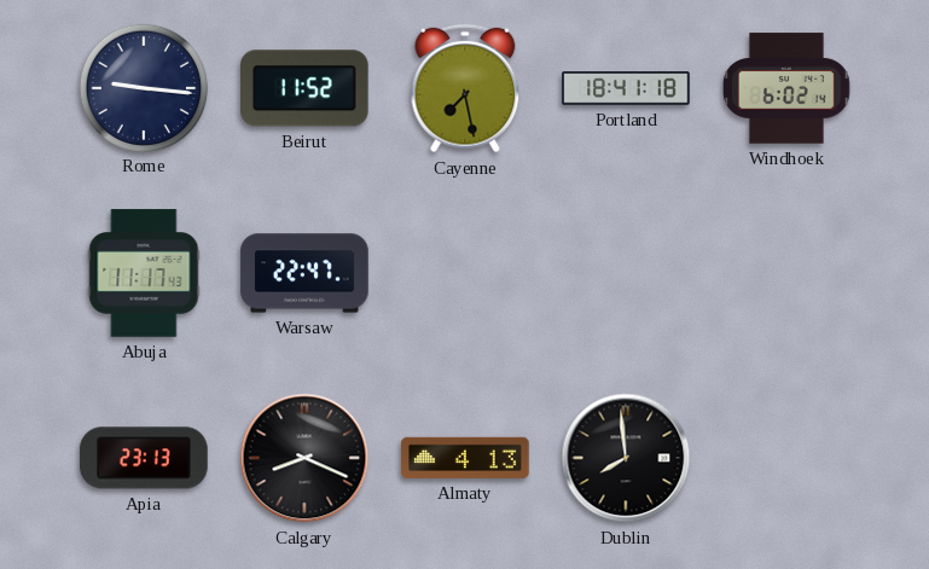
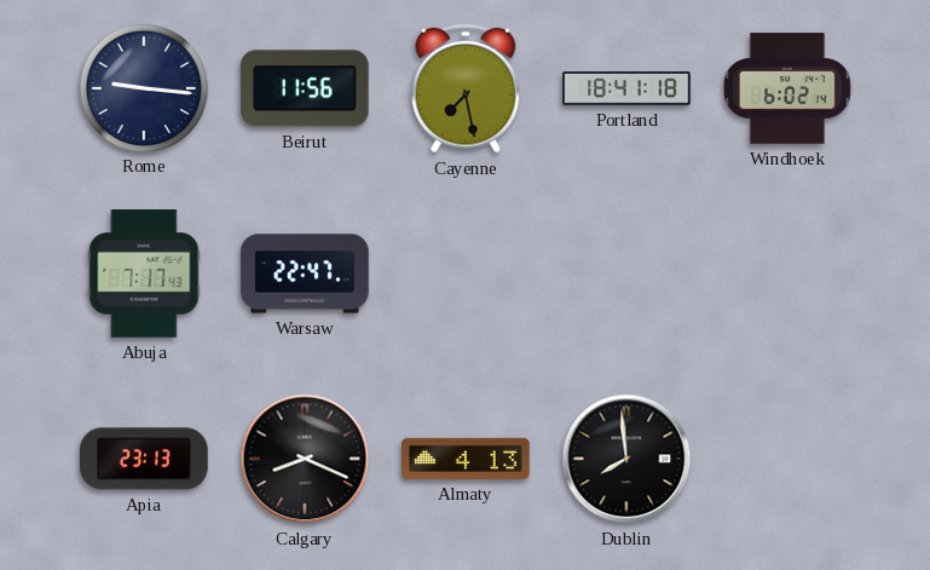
Beirut: 11:52 -> 11:56 (306, 88)
Abuja: 11:17 -> 7:17 (144, 274)
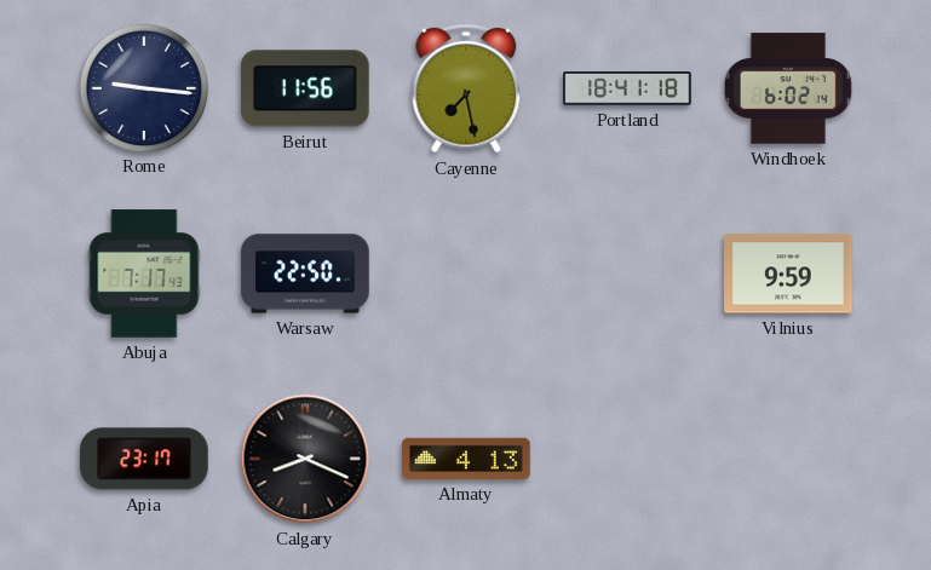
Warsaw: 22:47 -> 22:50 (305, 274)
Vilnius: none -> 9:59 (788, 274)
Apia: 23:13 -> 23:17 (144, 459)
Dublin: 7:59 -> none (626, 459)
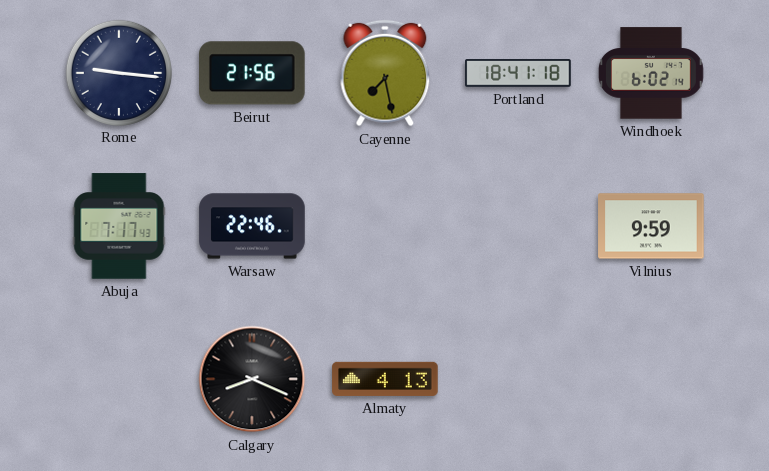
Beirut: 11:56 -> 21:56 (253, 73)
Warsaw: 22:50 -> 22:46 (252, 226)
Apia: 23:17 -> none (144, 459)
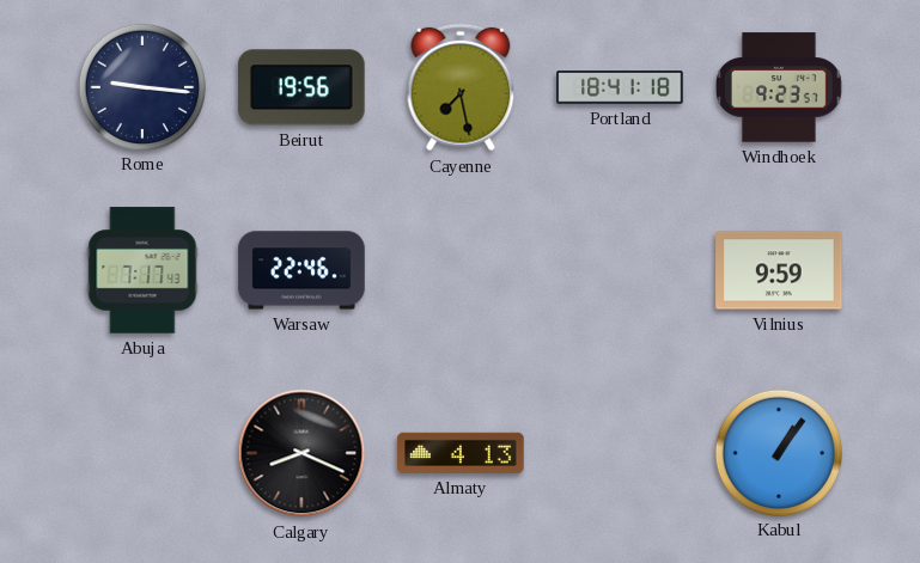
Beirut: 21:56 -> 19:56 (303, 87)
Windhoek: 6:02 -> 9:23 (780, 87)
Kabul: none -> 1:06 (778, 452)
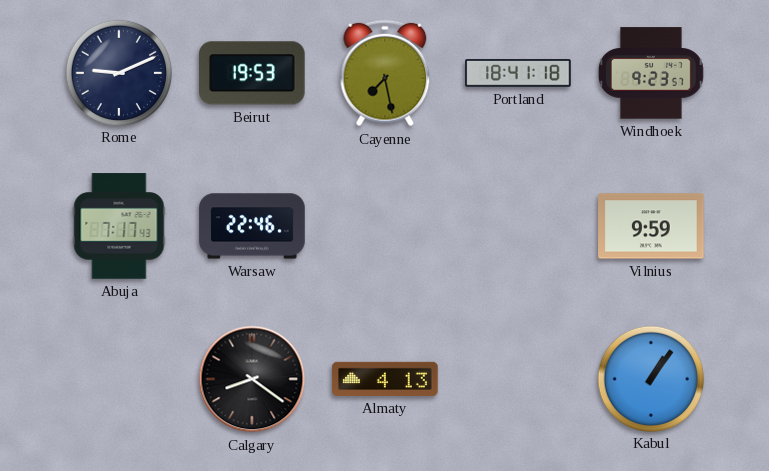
Rome: 9:16 -> 9:11 (118, 72)
Beirut: 19:56 -> 19:53 (253, 73)
Calgary: 8:19 -> 8:21 (252, 379)
